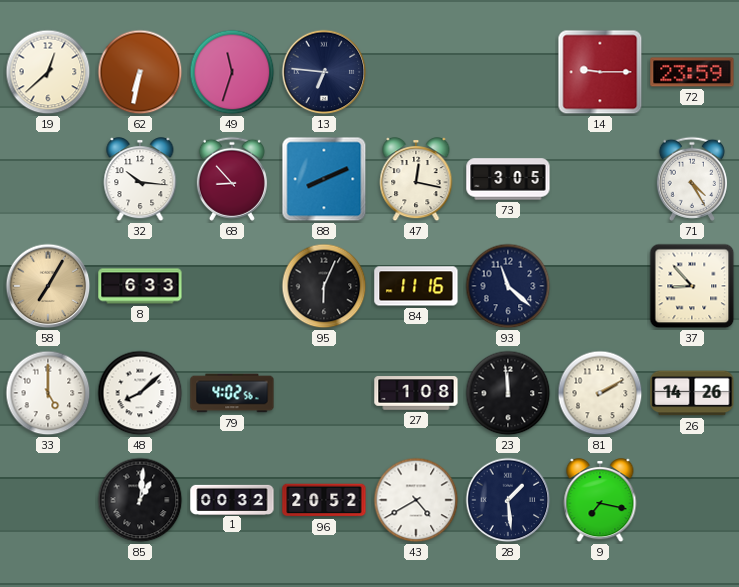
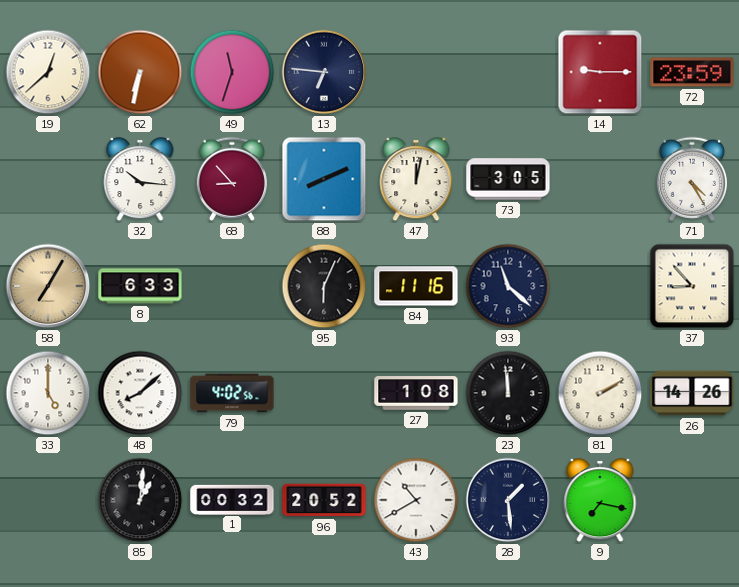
47: 12:17 -> 12:02 (416, 180)
43: 4:40 -> 10:40 (416, 500)
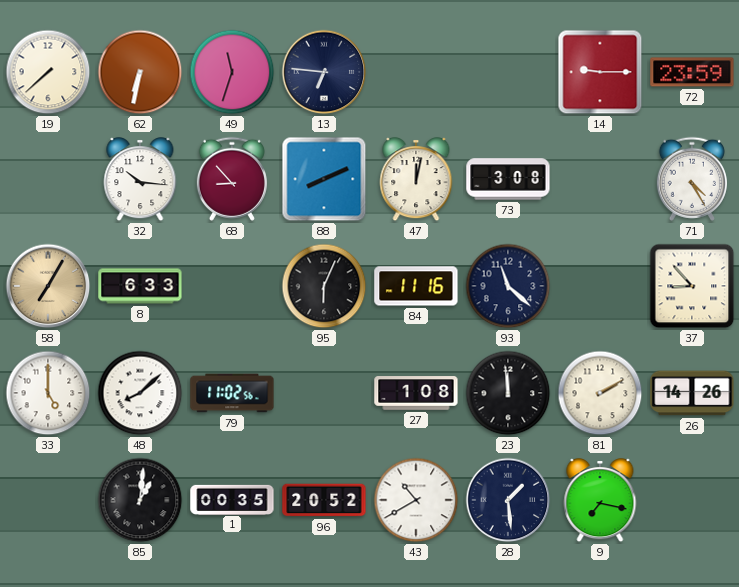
19: 12:38 -> 7:38 (48, 72)
73: 3:05 -> 3:08 (508, 179)
79: 4:02 -> 11:02 (232, 393)
1: 00:32 -> 00:35 (232, 499)
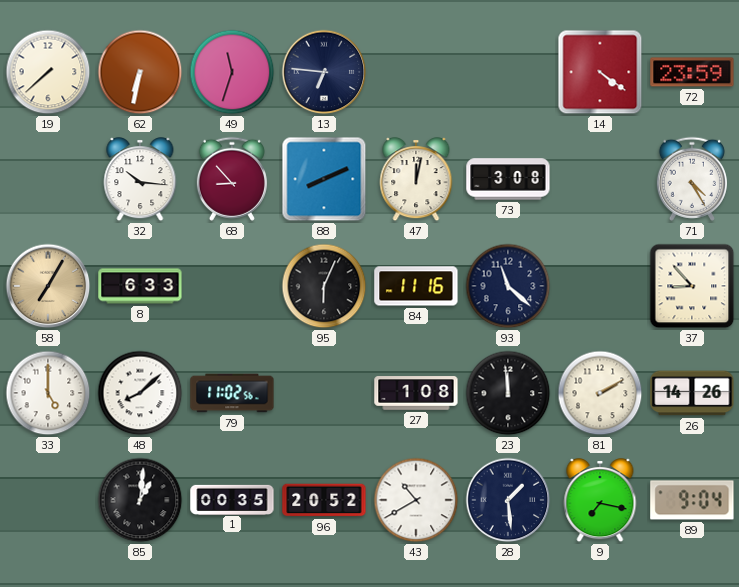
14: 9:15 -> 4:21 (600, 72)
89: none -> 9:04 (692, 500)
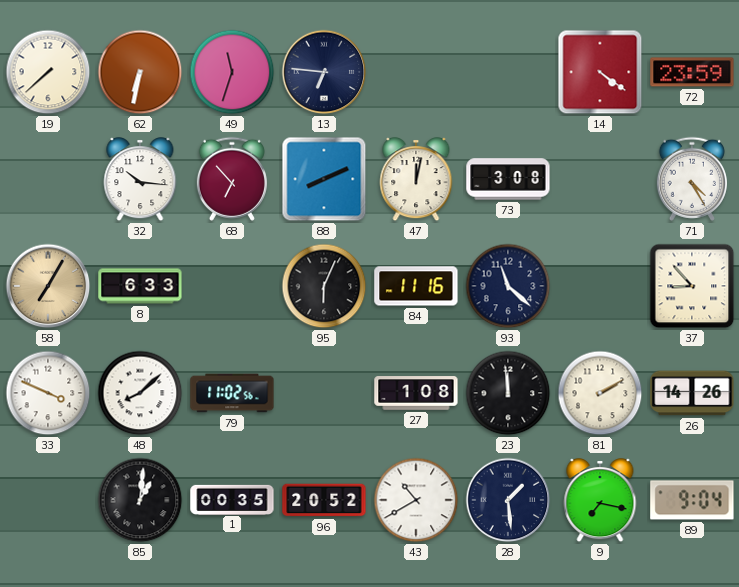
68: 8:53 -> 6:53 (232, 179)
33: 5:00 -> 3:49 (48, 393)
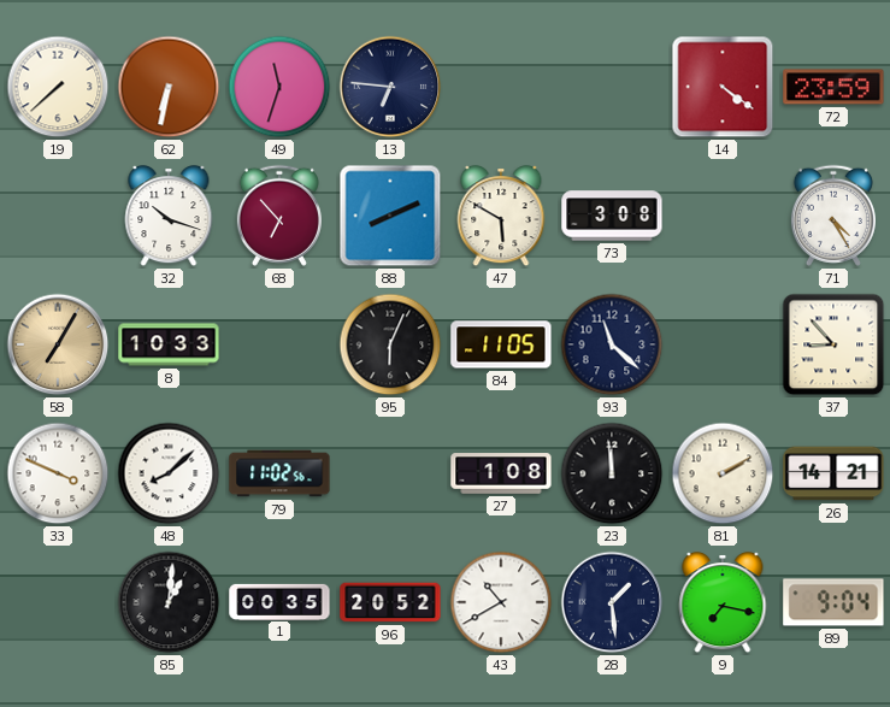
32: 10:16 -> 10:18 (169, 217)
47: 12:02 -> 5:50 (501, 217)
8: 6:33 -> 10:33 (169, 344)
84: 11:16 -> 11:05 (501, 344)
26: 14:26 -> 14:21 (833, 473)
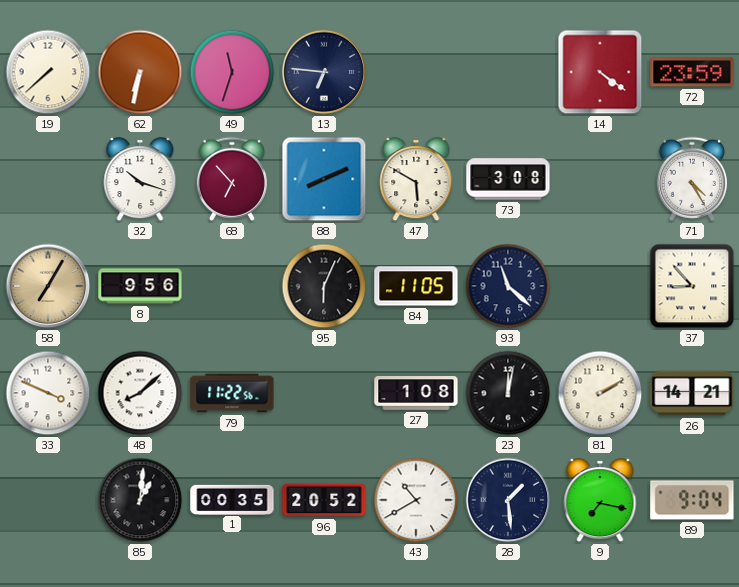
8: 10:33 -> 9:56 (140, 286)
79: 11:02 -> 11:22 (232, 393)
23: 11:59 -> 12:02 (508, 393)
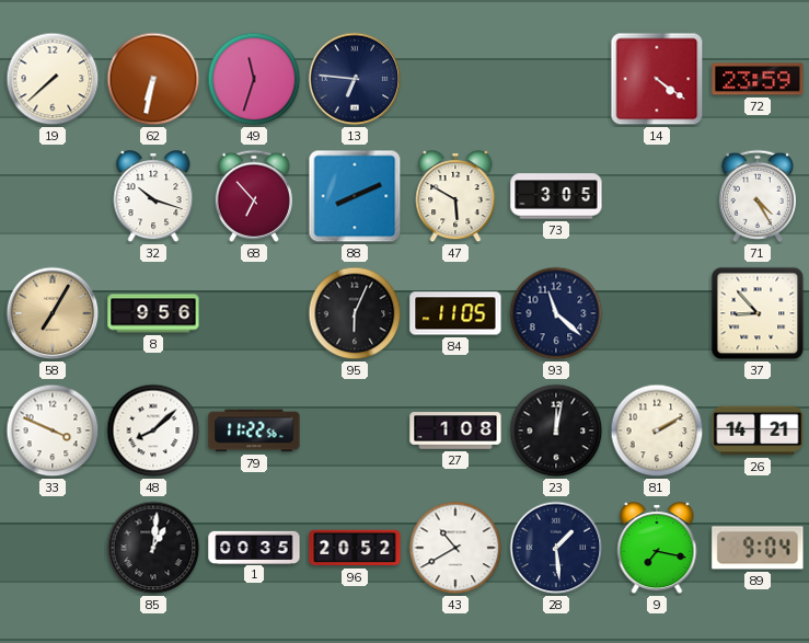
73: 3:08 -> 3:05 (556, 196)
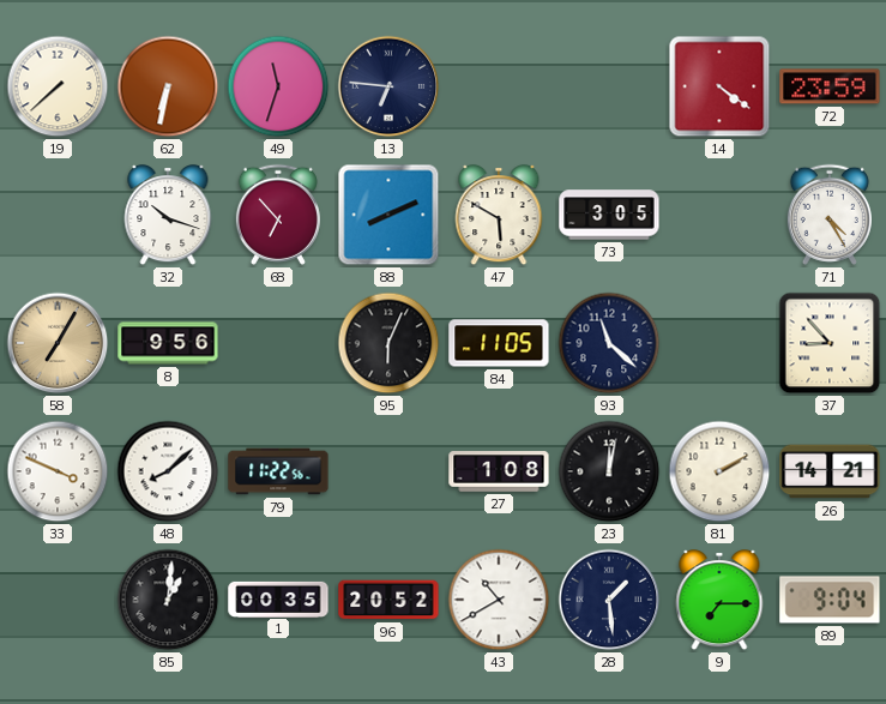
9: 7:17 -> 7:15 (719, 601)
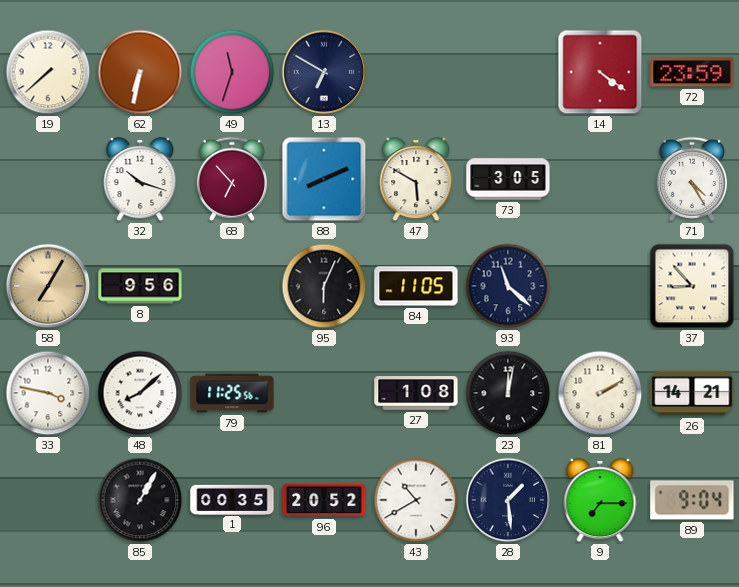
13: 6:46 -> 6:50 (324, 72)
33: 3:49 -> 3:47 (48, 393)
79: 11:22 -> 11:25 (232, 393)
85: 1:01 -> 1:05 (140, 500)
